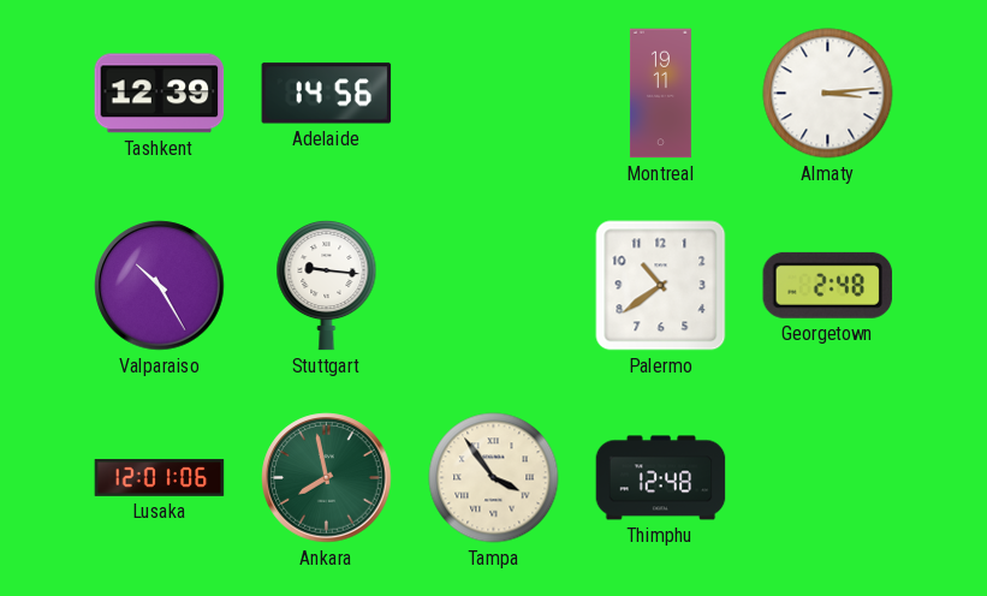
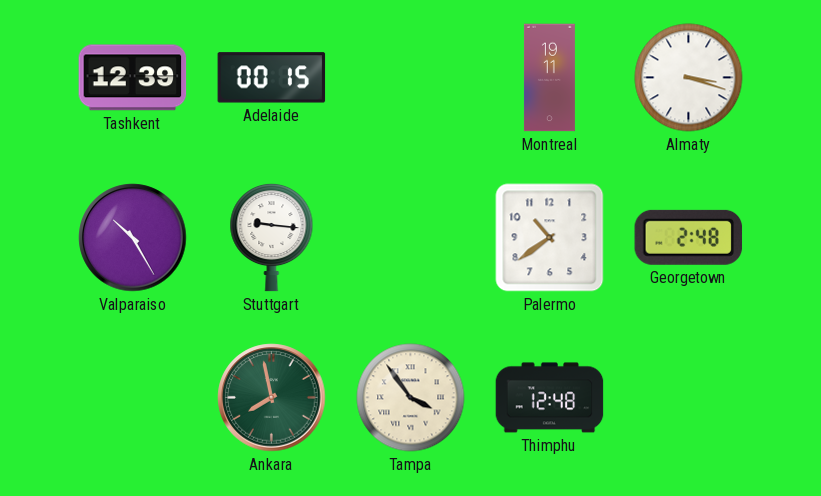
Adelaide: 14:56 -> 00:15 (272, 78)
Almaty: 3:14 -> 3:18 (689, 78)
Lusaka: 12:01 -> none (160, 477)
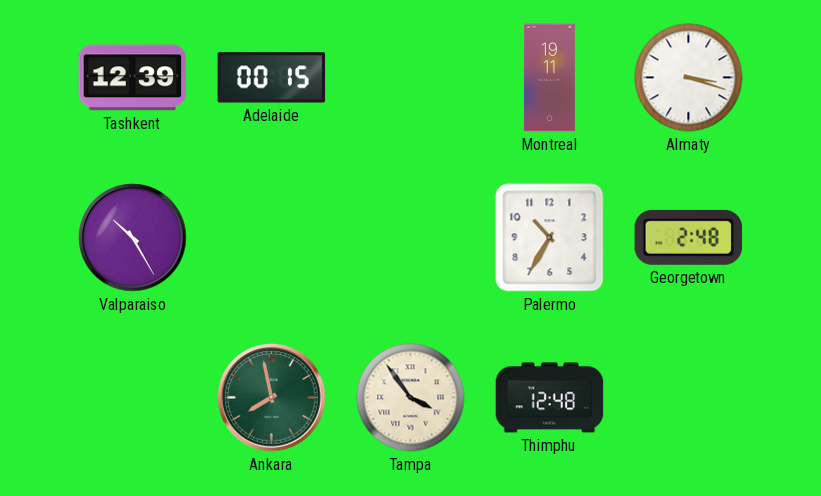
Stuttgart: 9:16 -> none (272, 237)
Palermo: 10:39 -> 10:35 (550, 238)
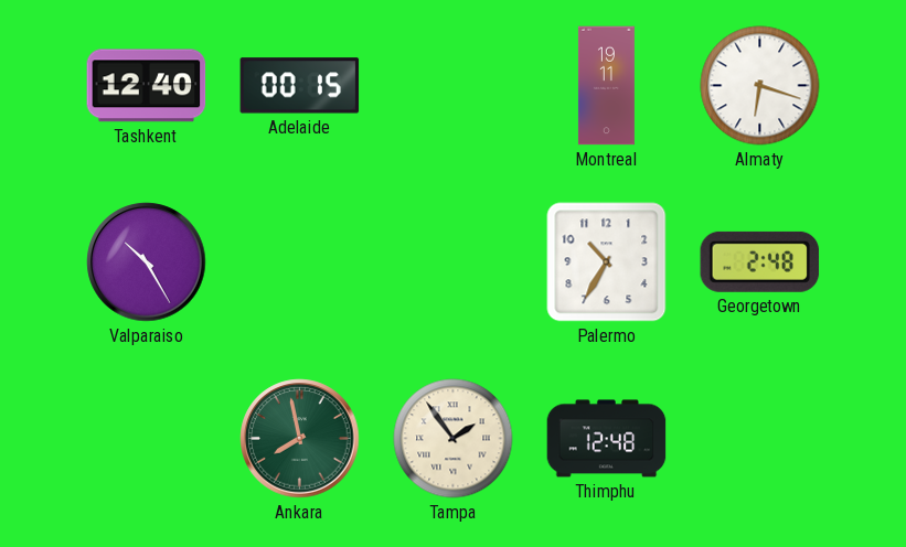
Tashkent: 12:39 -> 12:40 (147, 86)
Almaty: 3:18 -> 6:18 (760, 86)
Tampa: 3:54 -> 1:54 (454, 439)
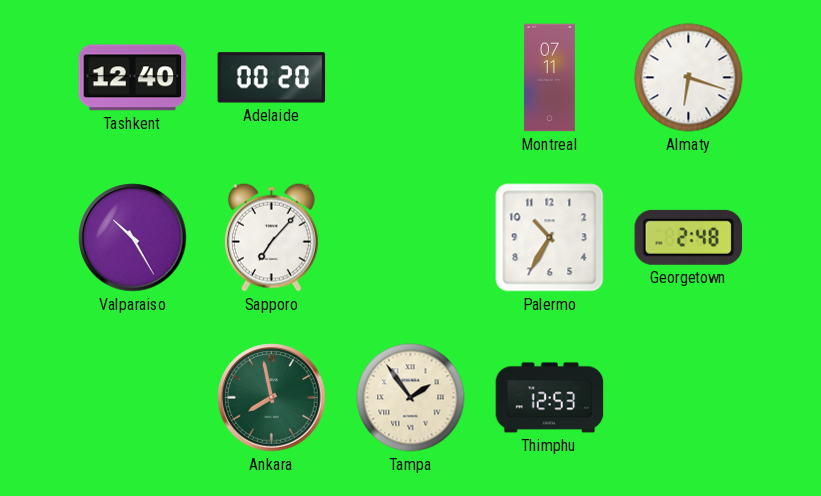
Adelaide: 00:15 -> 00:20 (272, 78)
Montreal: 19:11 -> 07:11 (549, 78)
Sapporo: none -> 7:07 (271, 237)
Thimphu: 12:48 -> 12:53 (550, 398)
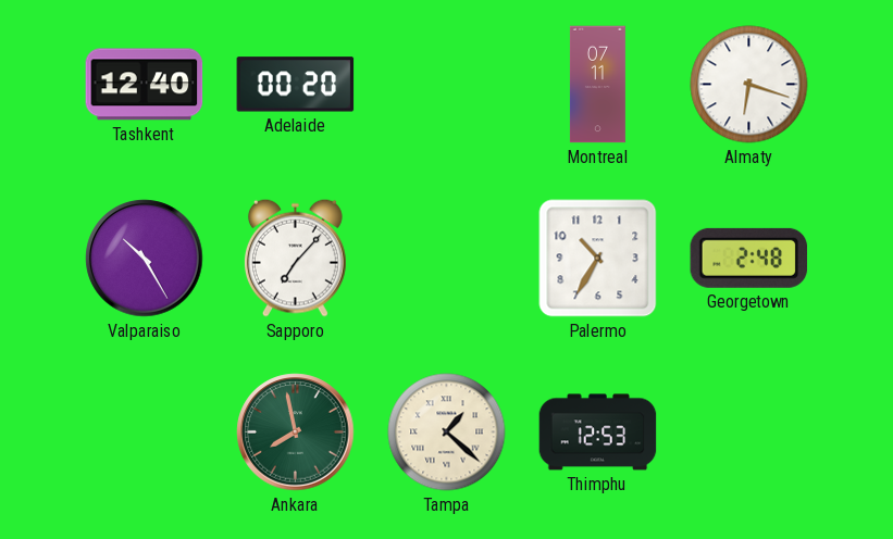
Tampa: 1:54 -> 1:22 (447, 433)
